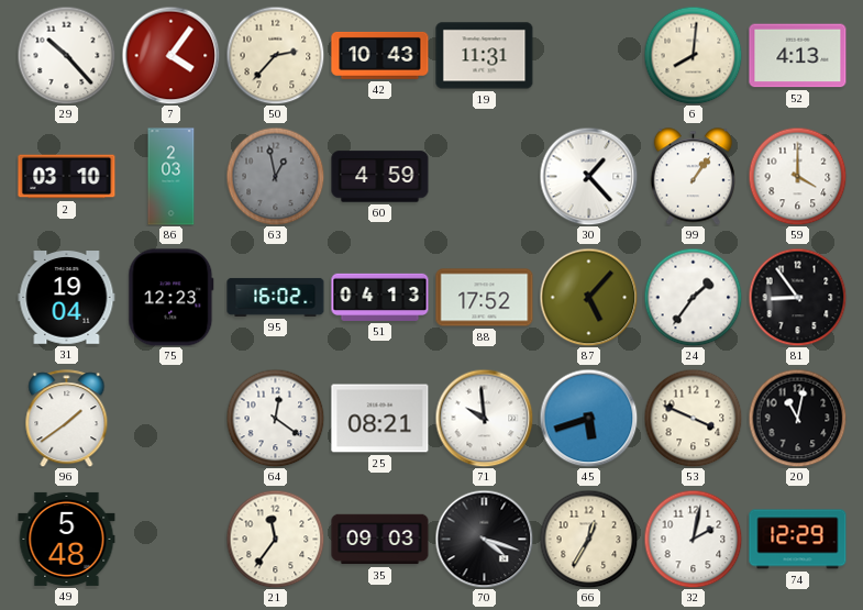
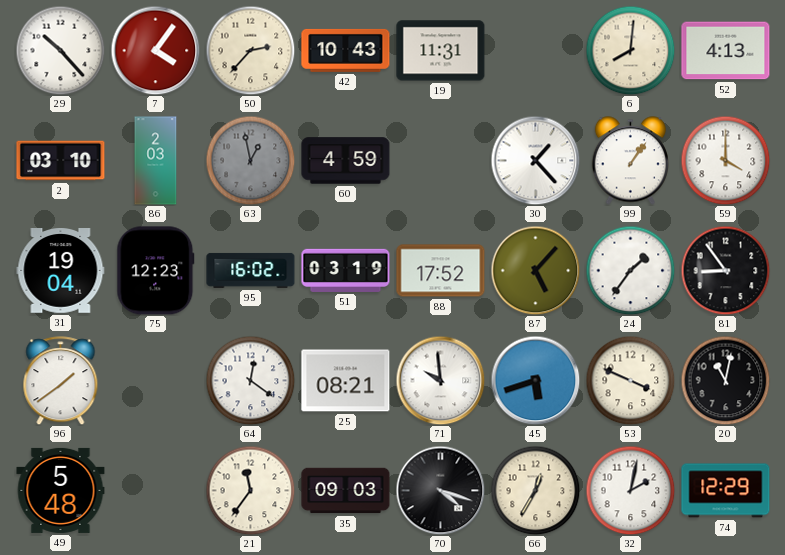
51: 04:13 -> 03:19 (346, 270)
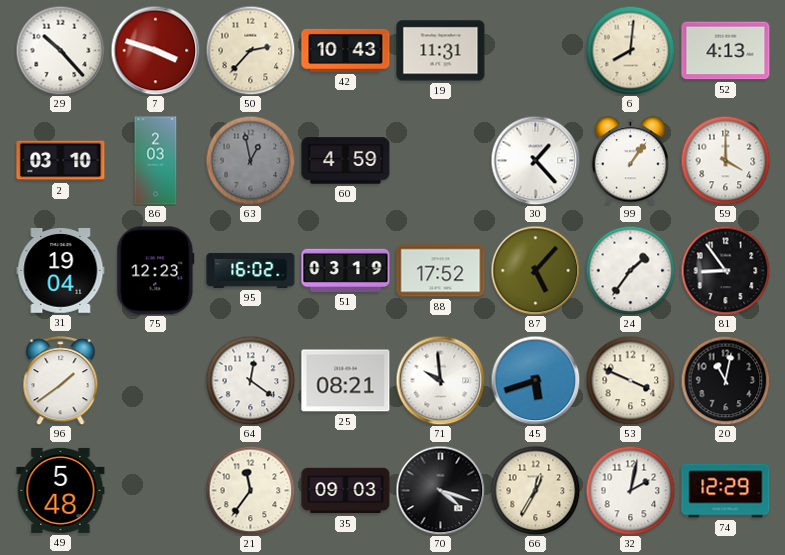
7: 4:06 -> 3:48 (155, 50)
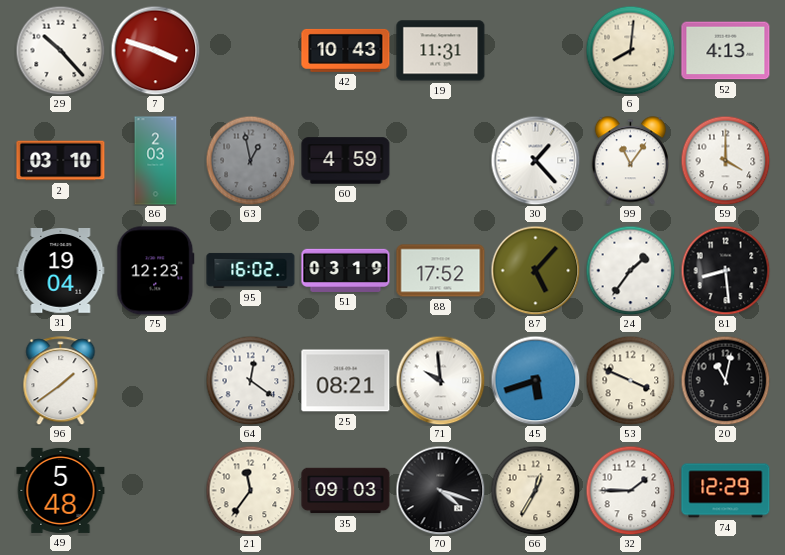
50: 2:37 -> none (250, 50)
99: 1:06 -> 11:06 (630, 161)
81: 8:54 -> 8:29 (725, 270)
32: 2:02 -> 1:45 (630, 490)
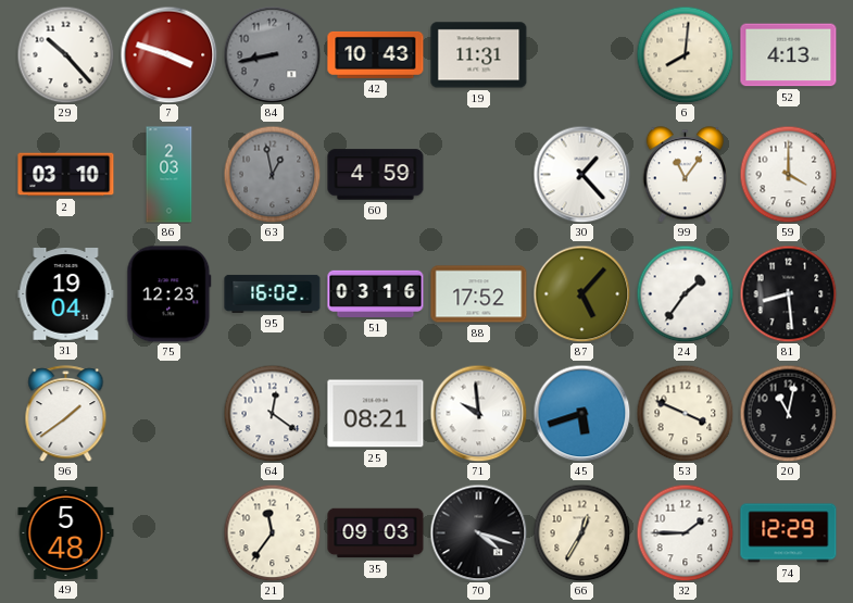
84: none -> 8:43 (272, 54)
51: 03:19 -> 03:16 (376, 293)
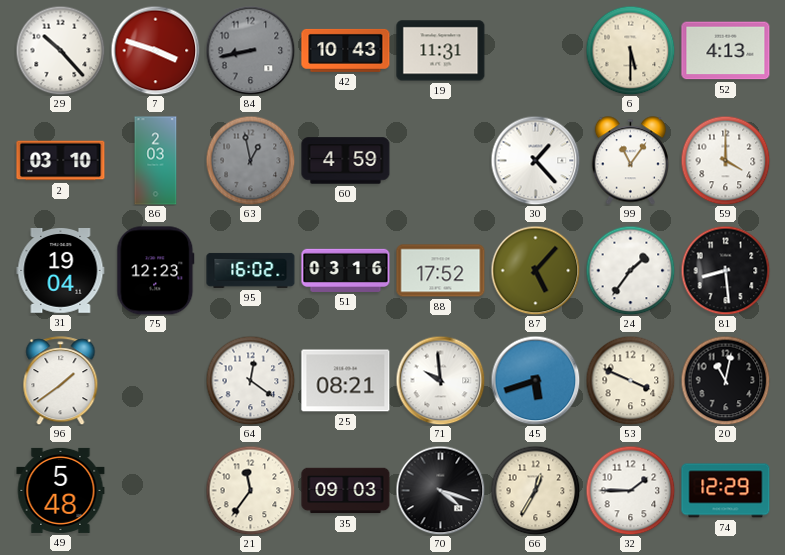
6: 8:01 -> 5:30 (630, 50)
